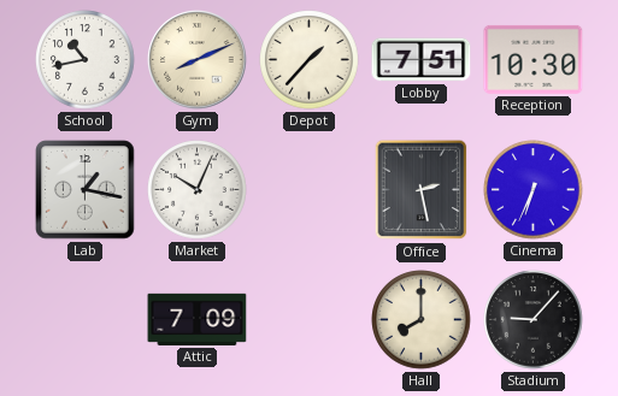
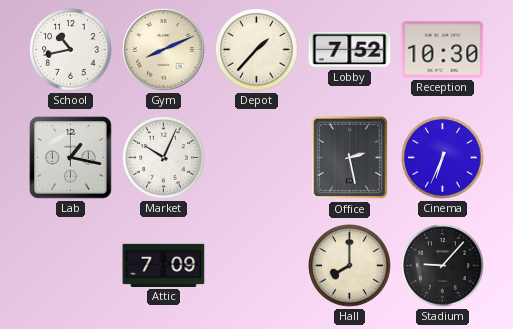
Lobby: 7:51 -> 7:52 (350, 50)
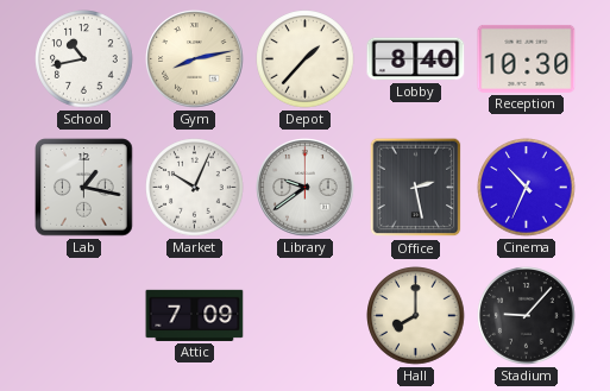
Gym: 8:11 -> 8:13 (195, 59)
Lobby: 7:52 -> 8:40 (416, 59)
Library: none -> 9:39 (306, 188)
Cinema: 6:34 -> 10:34 (527, 188)
